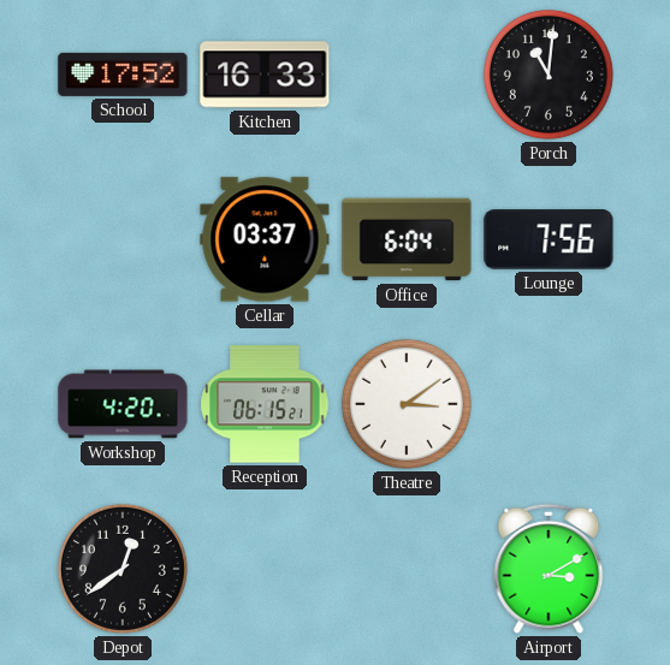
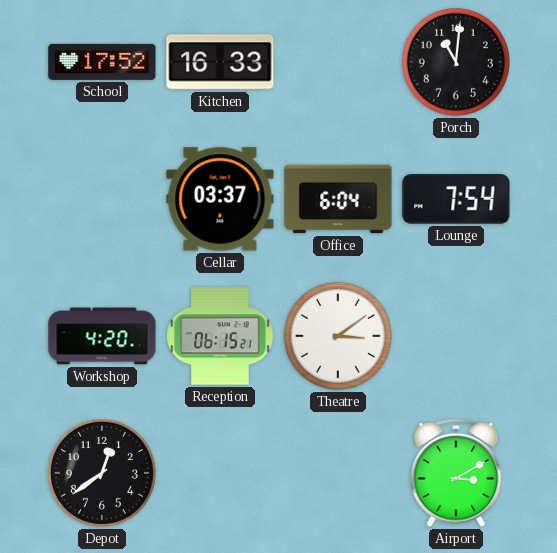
Lounge: 7:56 -> 7:54 (456, 199)
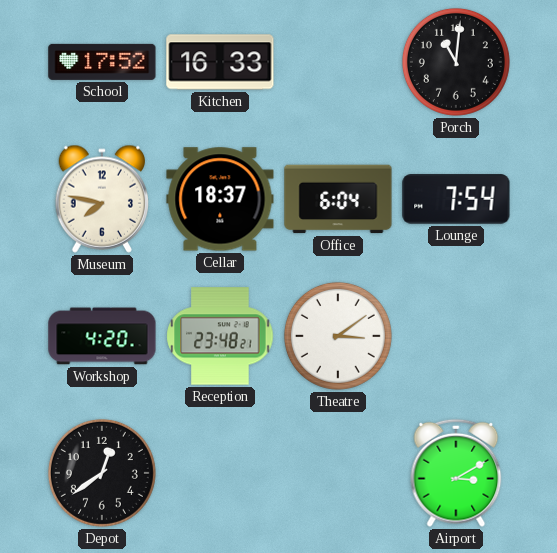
Museum: none -> 7:47 (101, 199)
Cellar: 03:37 -> 18:37 (220, 199)
Reception: 06:15 -> 23:48 (220, 336)
